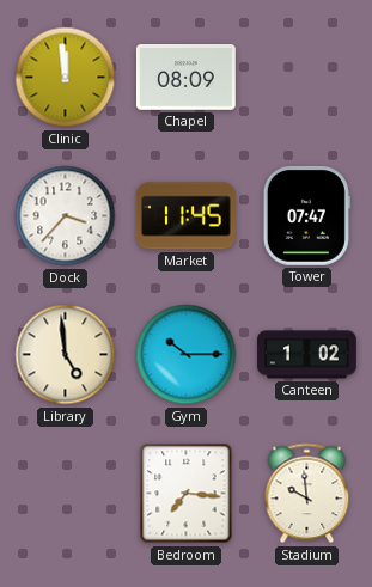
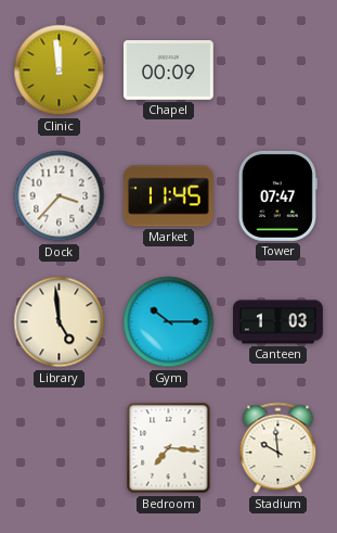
Chapel: 08:09 -> 00:09 (168, 71)
Canteen: 1:02 -> 1:03 (278, 322)
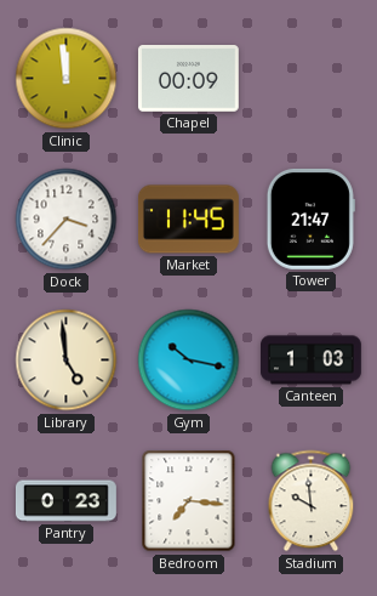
Tower: 07:47 -> 21:47 (310, 218)
Gym: 10:15 -> 10:17 (189, 361)
Pantry: none -> 0:23 (67, 501)
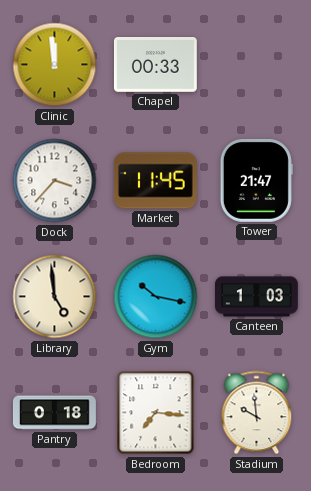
Chapel: 00:09 -> 00:33 (155, 65)
Pantry: 0:23 -> 0:18 (55, 413)
